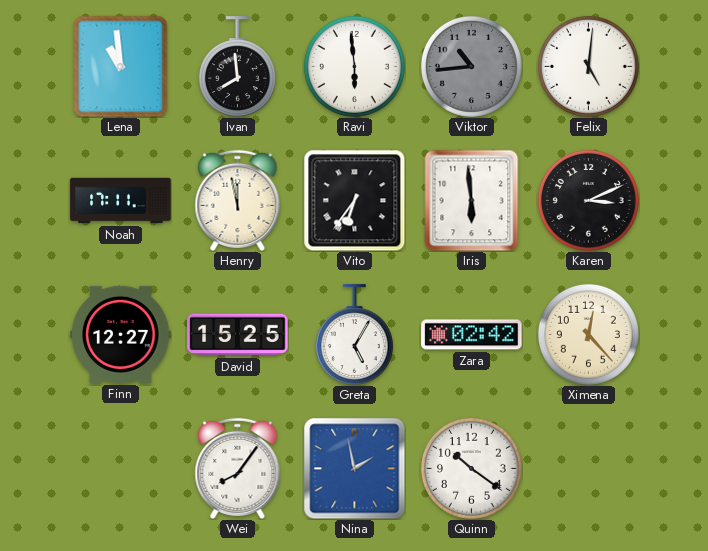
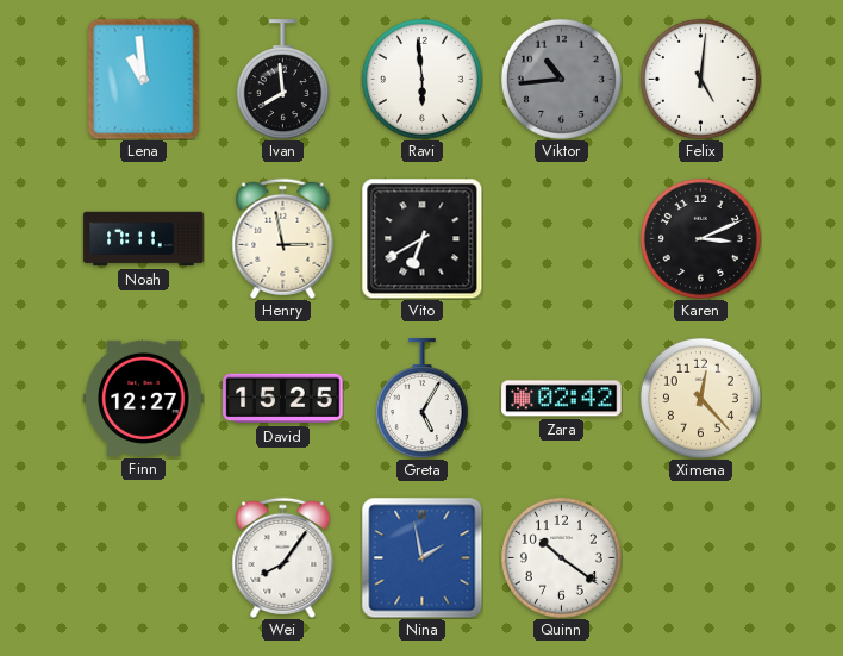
Henry: 11:58 -> 2:58 (283, 238)
Vito: 6:36 -> 6:40 (421, 238)
Iris: 5:59 -> none (472, 200)
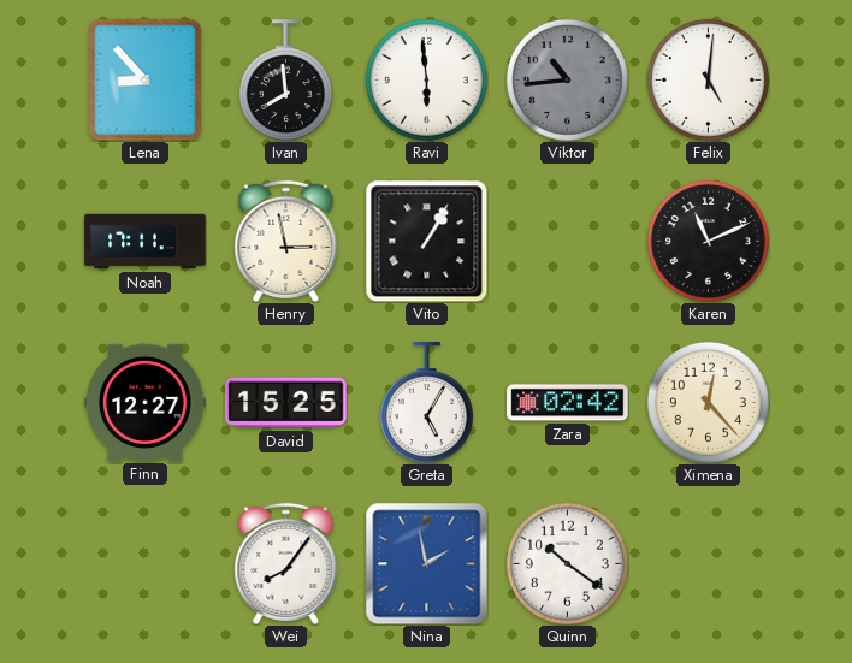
Lena: 10:59 -> 8:53 (146, 79)
Vito: 6:40 -> 1:05 (426, 241)
Karen: 3:11 -> 11:11 (708, 241)
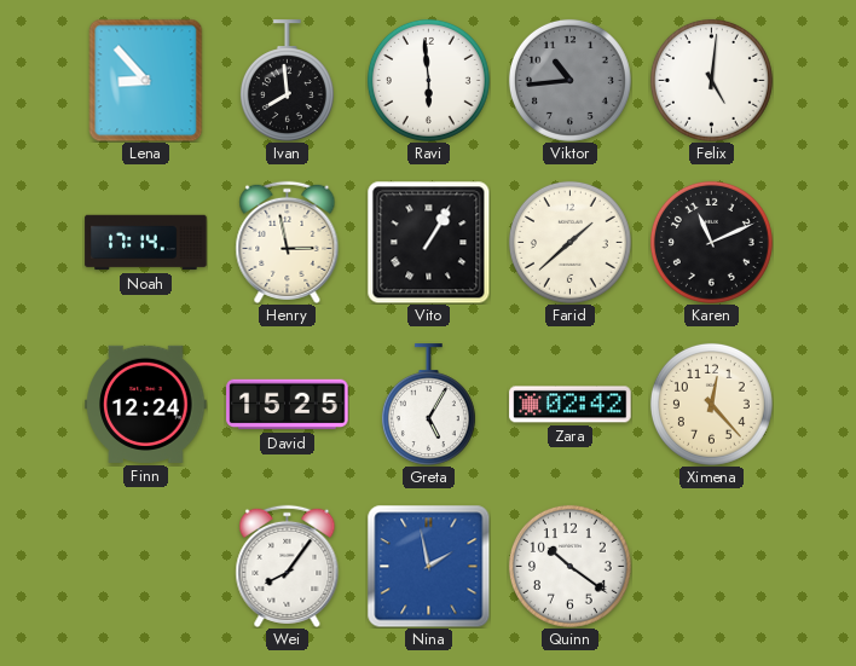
Noah: 17:11 -> 17:14 (146, 243)
Farid: none -> 1:38 (569, 242)
Finn: 12:27 -> 12:24 (146, 404)
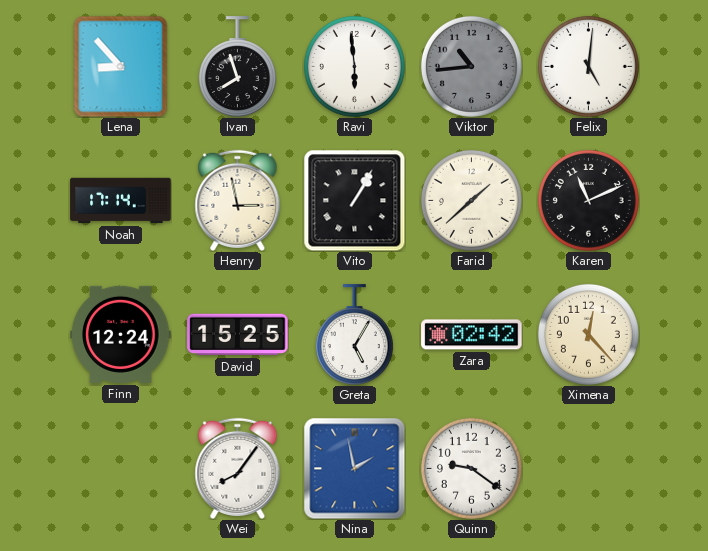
Ivan: 7:59 -> 7:57 (237, 67)
Quinn: 10:21 -> 9:21 (471, 468)
